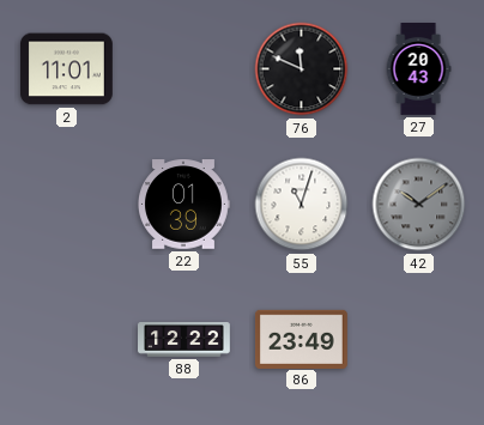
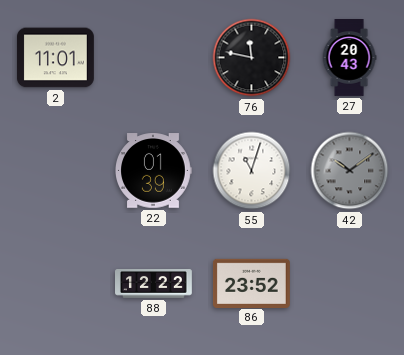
76: 11:49 -> 11:47 (252, 58)
86: 23:49 -> 23:52 (252, 283)
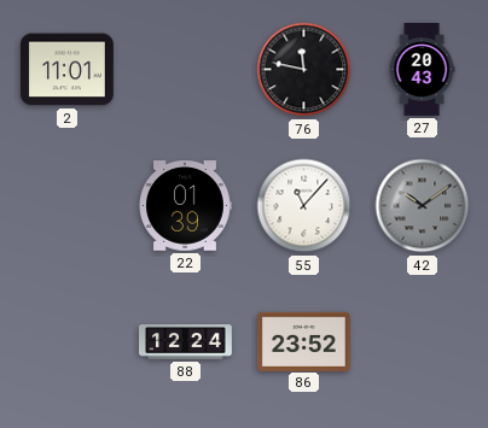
55: 11:03 -> 11:07 (304, 206)
88: 12:22 -> 12:24 (186, 342)
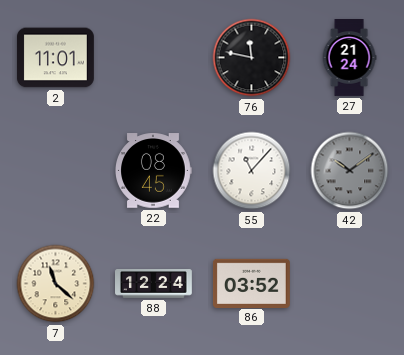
27: 20:43 -> 21:24 (349, 58)
22: 01:39 -> 08:45 (153, 171)
7: none -> 11:22 (56, 284)
86: 23:52 -> 03:52 (252, 283)
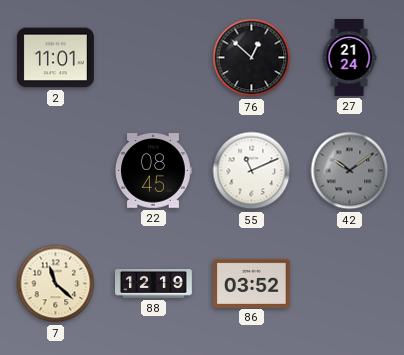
76: 11:47 -> 12:52 (252, 58)
55: 11:07 -> 11:11 (252, 171)
88: 12:24 -> 12:19 (154, 284)
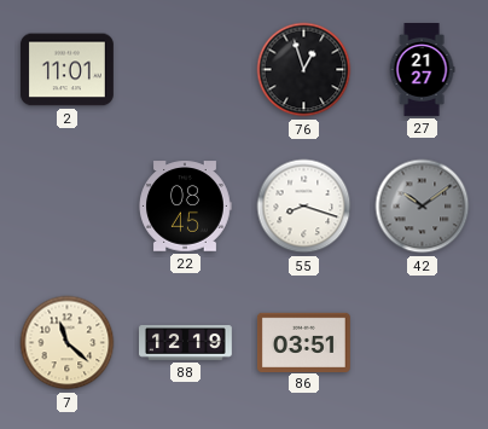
76: 12:52 -> 12:57 (304, 70)
27: 21:24 -> 21:27 (422, 70)
55: 11:11 -> 8:18 (304, 207)
86: 03:52 -> 03:51 (304, 342)
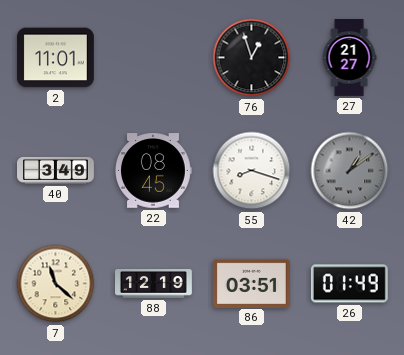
40: none -> 3:49 (56, 170)
42: 10:09 -> 1:09 (350, 171)
26: none -> 01:49 (349, 284)
